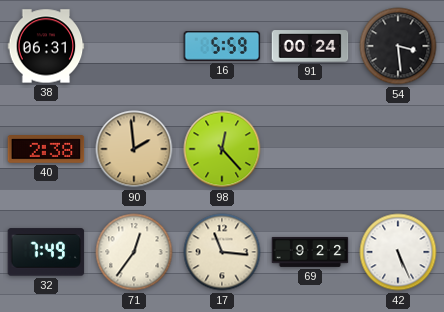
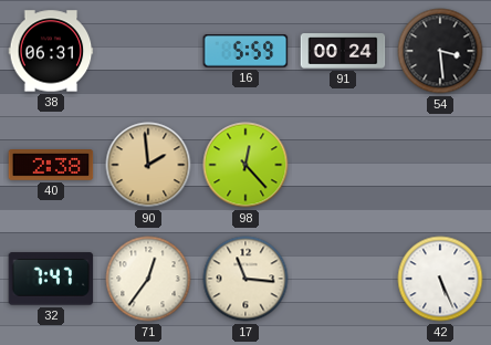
32: 7:49 -> 7:47 (51, 279)
69: 9:22 -> none (310, 252)
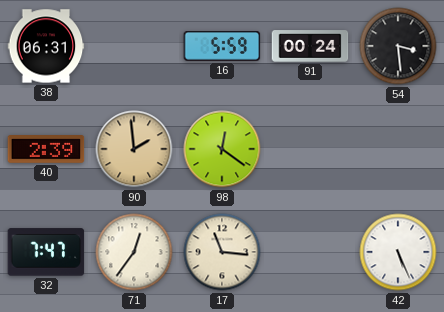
40: 2:38 -> 2:39 (46, 150)
98: 12:23 -> 12:21 (222, 149)
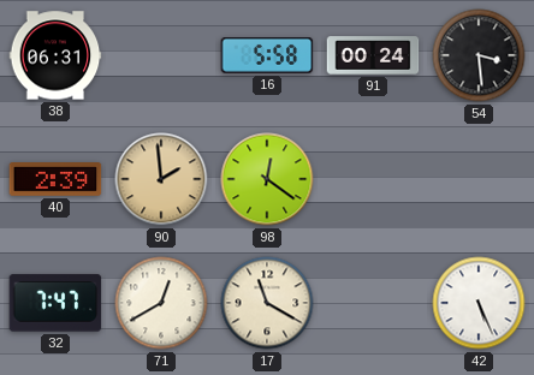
16: 5:59 -> 5:58 (267, 56)
71: 12:36 -> 12:40 (161, 303)
17: 11:16 -> 11:20 (267, 303)
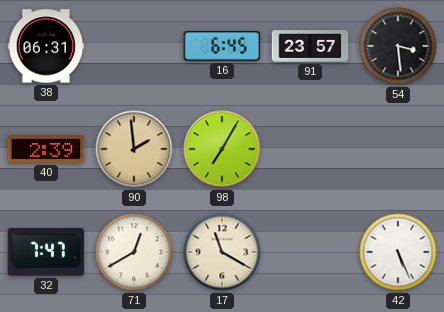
16: 5:58 -> 6:45 (222, 47)
91: 00:24 -> 23:57 (310, 46)
98: 12:21 -> 7:05 (222, 149)
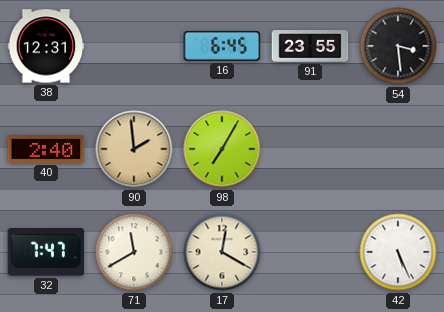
38: 06:31 -> 12:31 (46, 46)
91: 23:57 -> 23:55 (310, 46)
40: 2:39 -> 2:40 (46, 150)
71: 12:40 -> 11:40 (134, 252)
17: 11:20 -> 12:20 (222, 252)
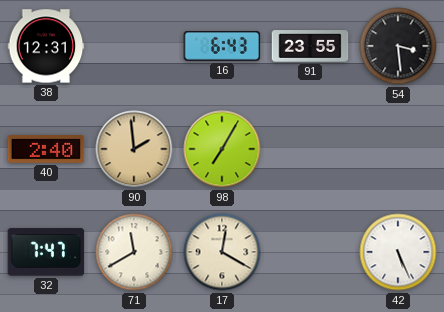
16: 6:45 -> 6:43 (222, 47)
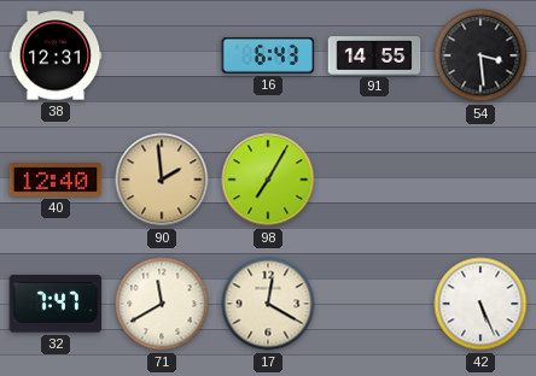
91: 23:55 -> 14:55 (374, 55)
40: 2:40 -> 12:40 (56, 181)
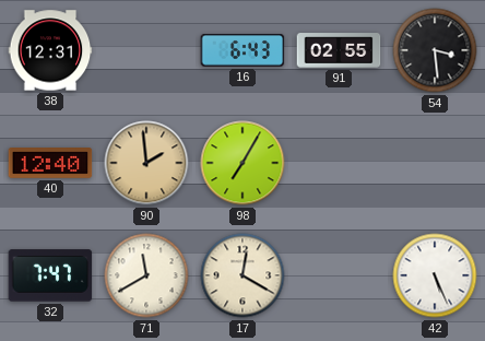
91: 14:55 -> 02:55 (339, 50)
